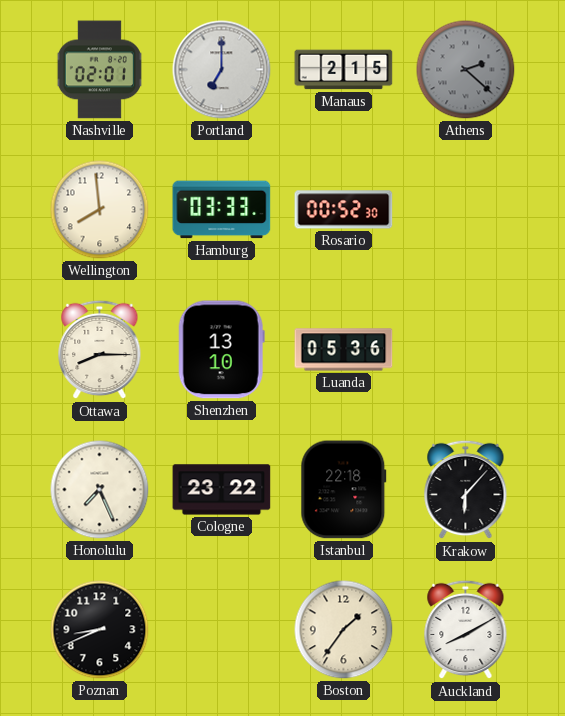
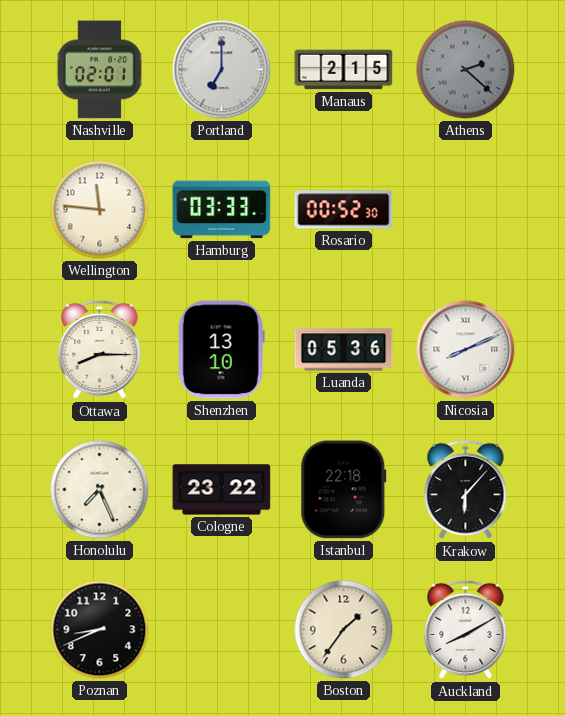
Wellington: 7:59 -> 11:46 (100, 210)
Nicosia: none -> 8:11 (466, 350)
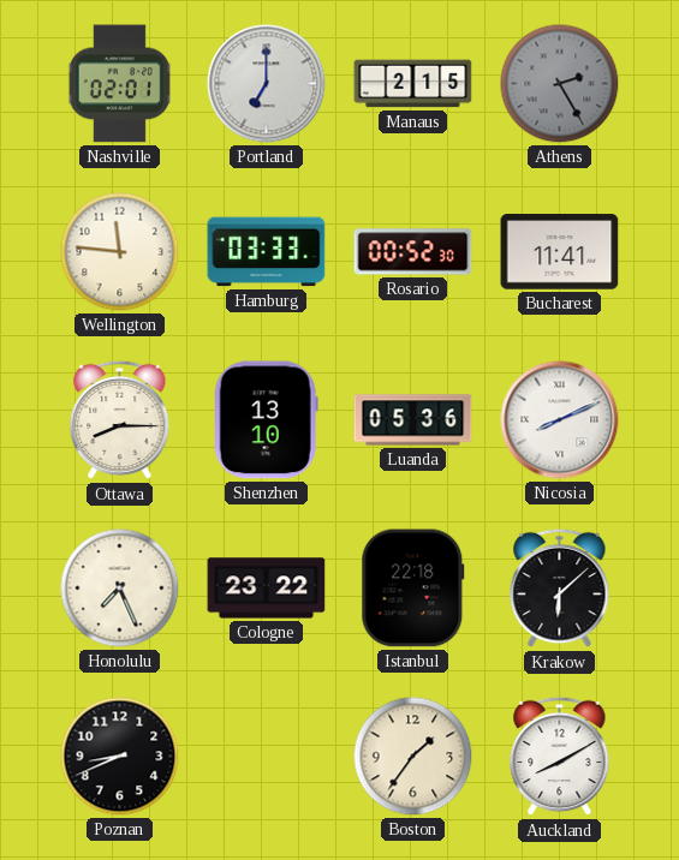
Athens: 2:22 -> 2:25 (560, 84)
Bucharest: none -> 11:41 (560, 252)
Krakow: 6:07 -> 6:08 (560, 589)
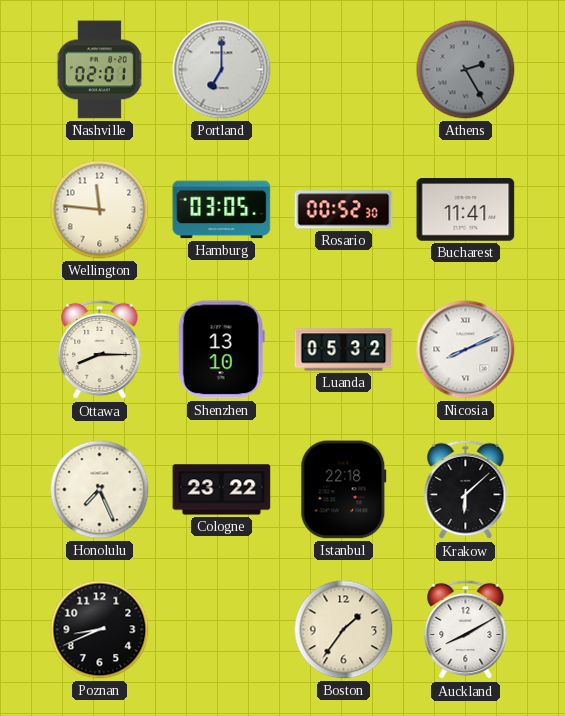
Manaus: 2:15 -> none (413, 84)
Hamburg: 03:33 -> 03:05 (222, 210)
Luanda: 05:36 -> 05:32 (344, 350)
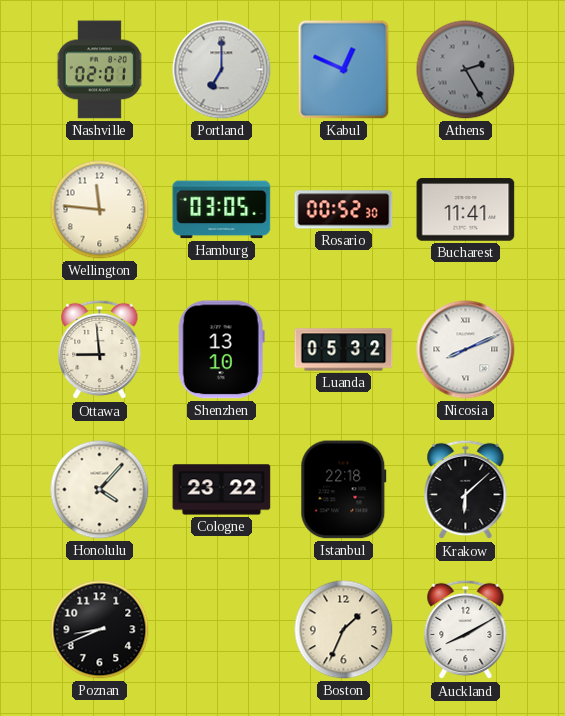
Kabul: none -> 12:49 (344, 70)
Ottawa: 8:15 -> 8:59 (100, 350)
Honolulu: 7:26 -> 4:07 (100, 490)
Boston: 1:36 -> 1:34 (344, 630)
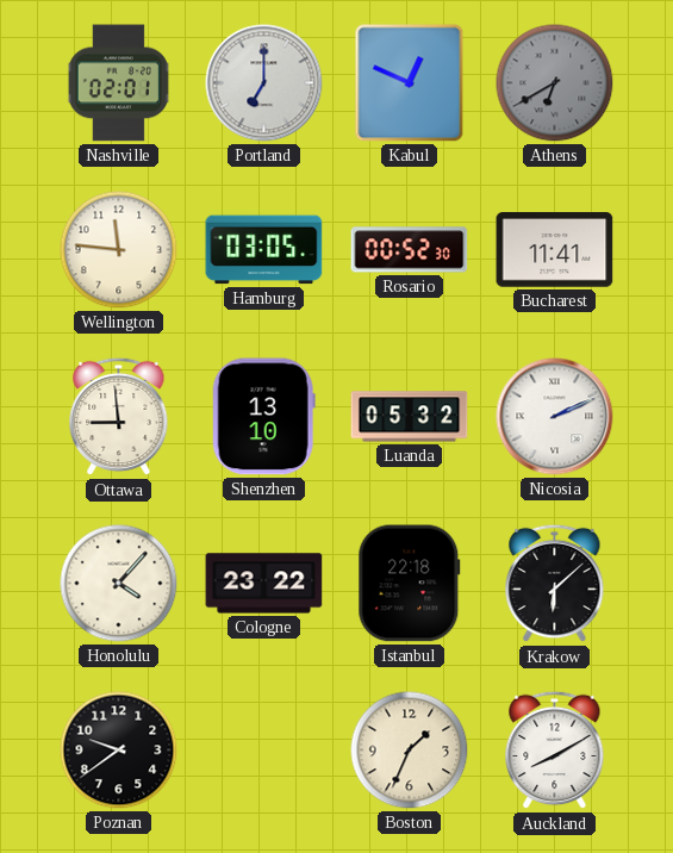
Athens: 2:25 -> 6:40 (555, 83)
Nicosia: 8:11 -> 2:11 (555, 417)
Poznan: 8:41 -> 9:39 (119, 751)
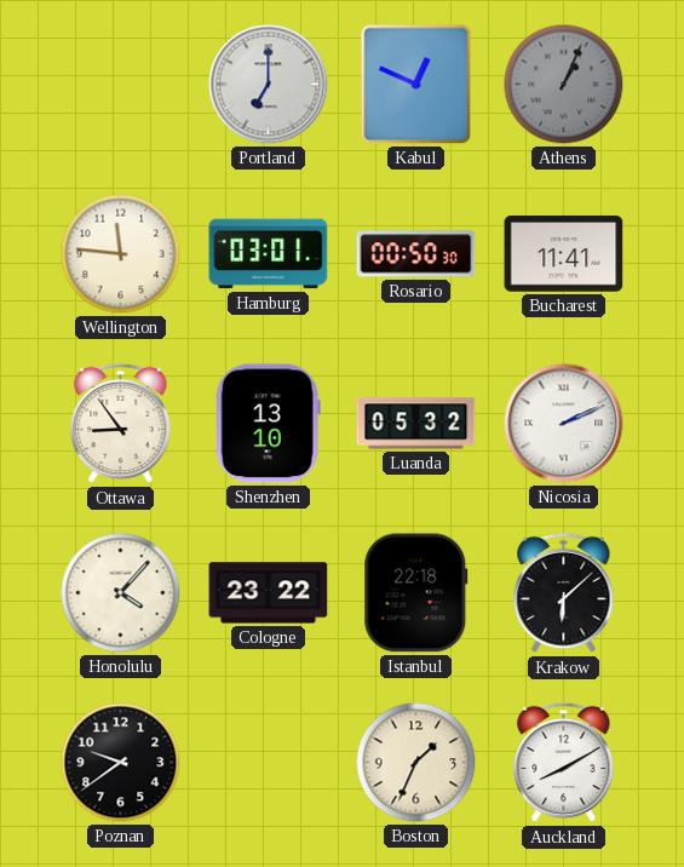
Nashville: 02:01 -> none (118, 83)
Athens: 6:40 -> 1:04 (564, 85)
Hamburg: 03:05 -> 03:01 (269, 254)
Rosario: 00:52 -> 00:50 (416, 254)
Ottawa: 8:59 -> 8:54 (121, 424)
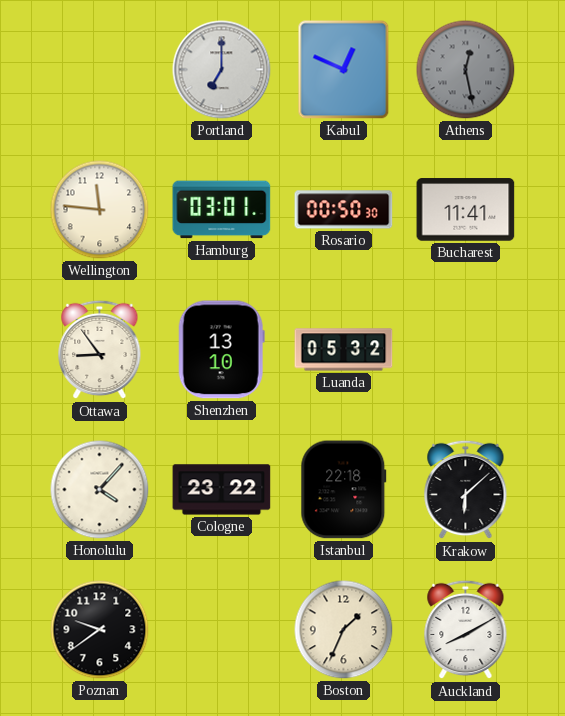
Athens: 1:04 -> 12:28 (466, 70)
Nicosia: 2:11 -> none (564, 424)
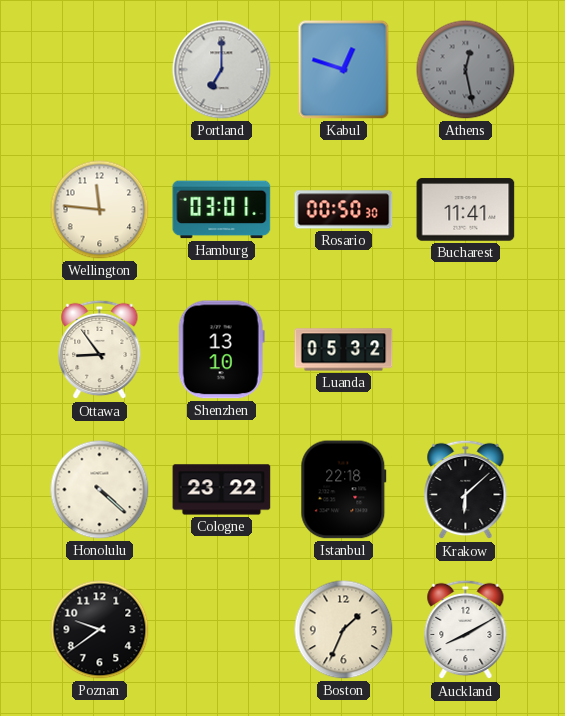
Kabul: 12:49 -> 12:48 (344, 70)
Honolulu: 4:07 -> 4:22 (100, 490)
